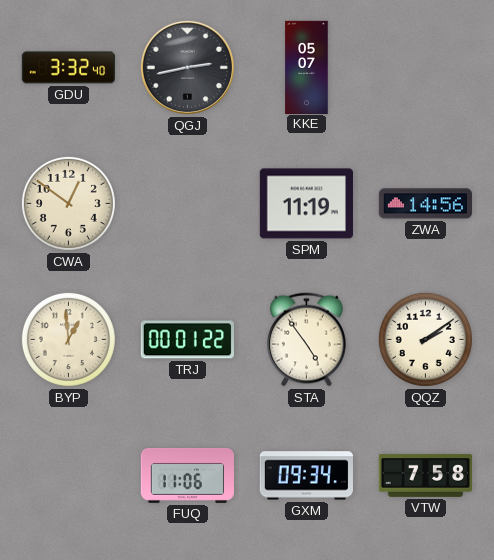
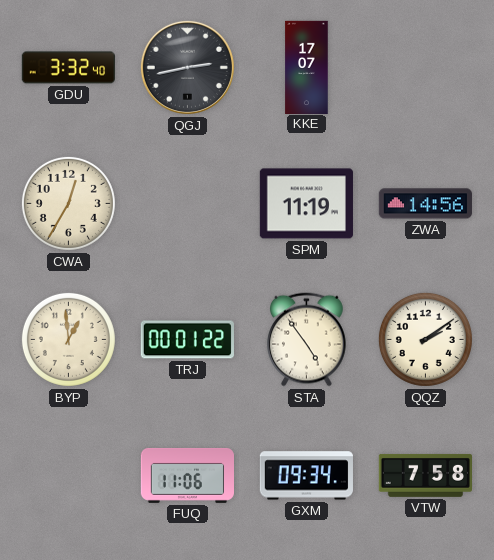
KKE: 05:07 -> 17:07 (307, 67)
CWA: 12:51 -> 12:35 (68, 203)
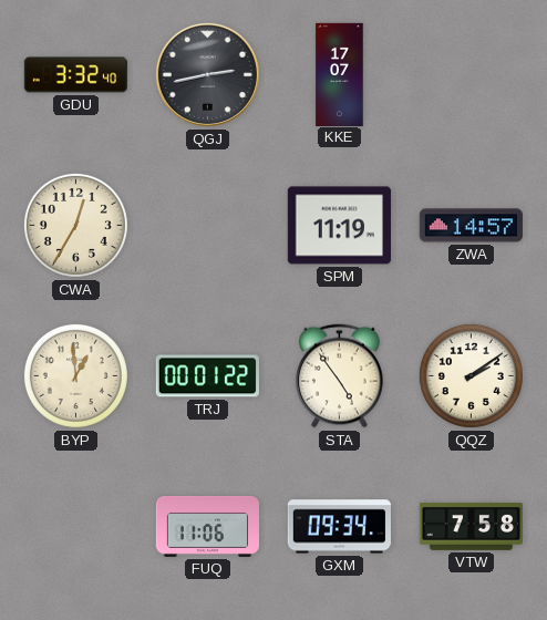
ZWA: 14:56 -> 14:57 (471, 226)
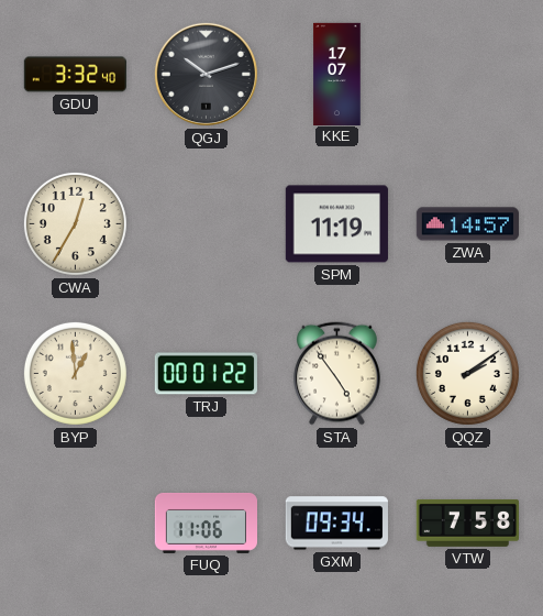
QGJ: 2:43 -> 10:12 (206, 74)
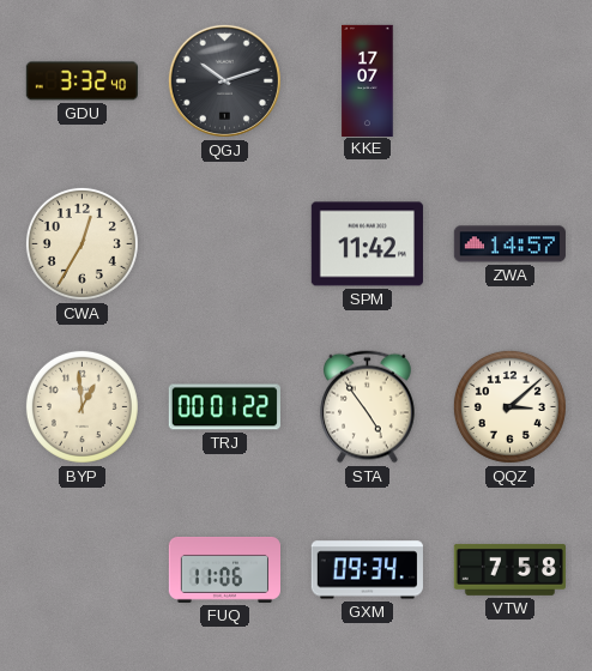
SPM: 11:19 -> 11:42 (367, 244)
QQZ: 2:09 -> 3:08 (509, 406)
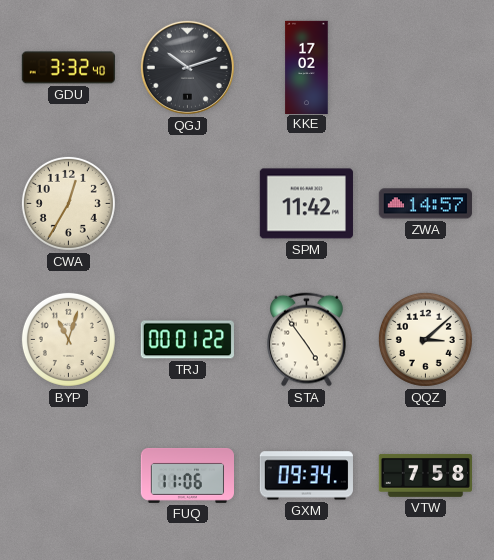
KKE: 17:07 -> 17:02 (307, 67)
BYP: 12:59 -> 11:03 (68, 339)
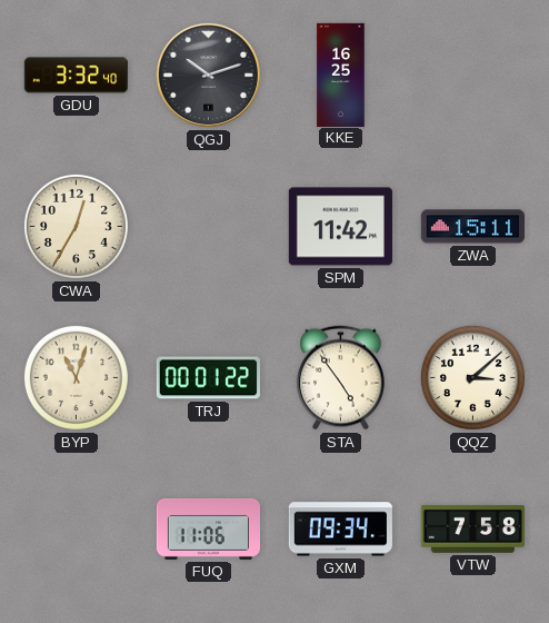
KKE: 17:02 -> 16:25 (341, 75)
ZWA: 14:57 -> 15:11 (472, 227)
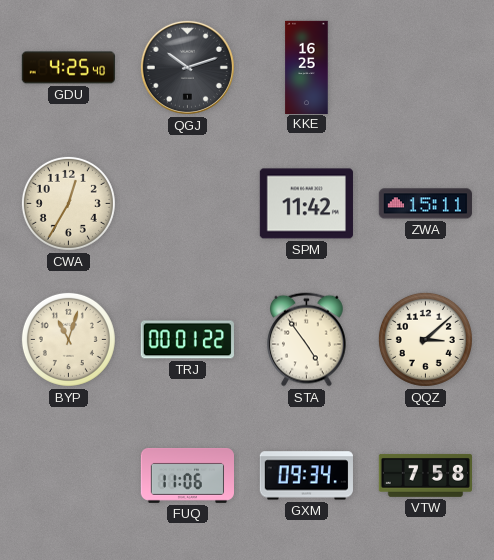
GDU: 3:32 -> 4:25 (68, 68)
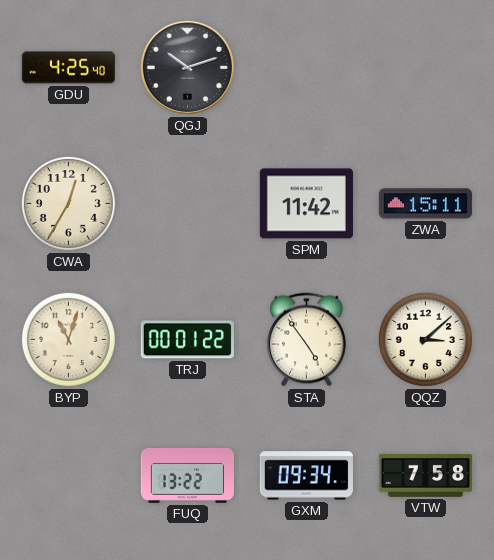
KKE: 16:25 -> none (307, 67)
FUQ: 11:06 -> 13:22 (187, 476)
